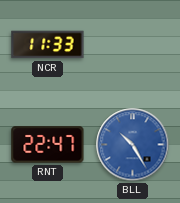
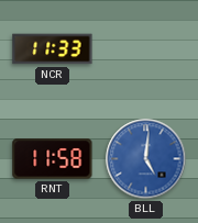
RNT: 22:47 -> 11:58 (53, 159)
BLL: 10:25 -> 5:01 (146, 159)
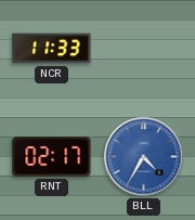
RNT: 11:58 -> 02:17 (52, 157)
BLL: 5:01 -> 4:35 (144, 157)
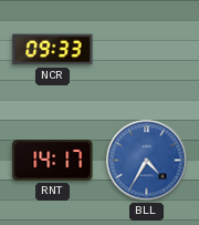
NCR: 11:33 -> 09:33 (53, 50)
RNT: 02:17 -> 14:17 (53, 161)
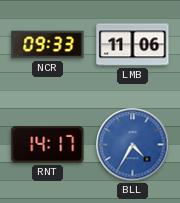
LMB: none -> 11:06 (133, 45)
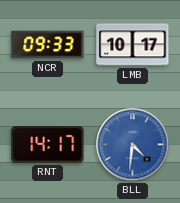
LMB: 11:06 -> 10:17 (133, 45)
BLL: 4:35 -> 4:31 (133, 145)
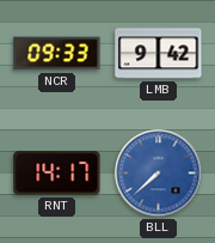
LMB: 10:17 -> 9:42 (159, 54)
BLL: 4:31 -> 7:38 (159, 174)
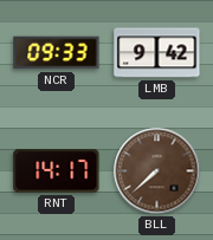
BLL dial: blue -> brown (157, 171)
